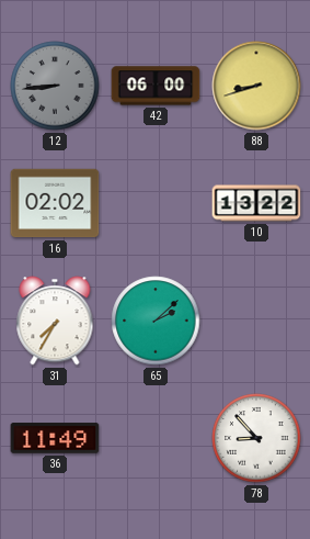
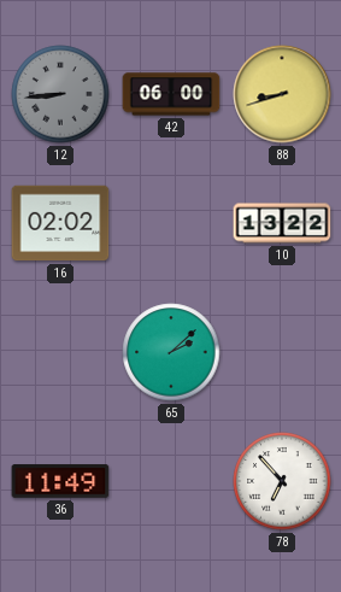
31: 7:35 -> none (55, 321)
78: 8:53 -> 6:53 (282, 481)
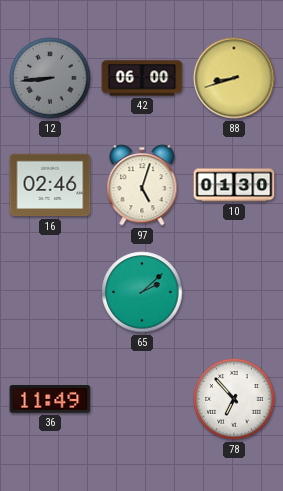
16: 02:02 -> 02:46 (50, 185)
97: none -> 5:03 (142, 185)
10: 13:22 -> 01:30 (234, 185)
